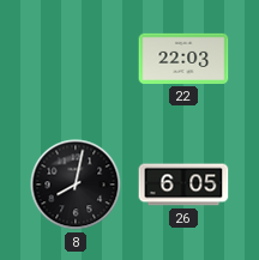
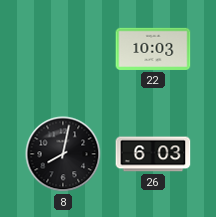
22: 22:03 -> 10:03 (153, 49)
26: 6:05 -> 6:03 (153, 154)
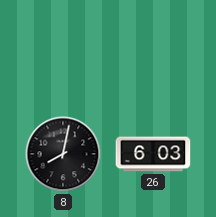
22: 10:03 -> none (153, 49)
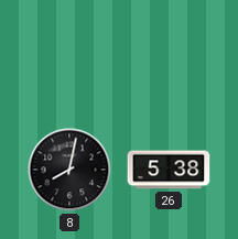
26: 6:03 -> 5:38 (169, 170)
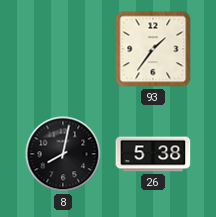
93: none -> 1:36 (153, 49)
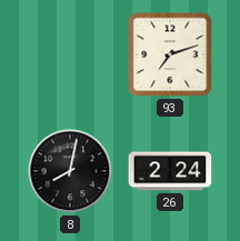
93: 1:36 -> 7:12 (170, 54)
26: 5:38 -> 2:24 (170, 171)
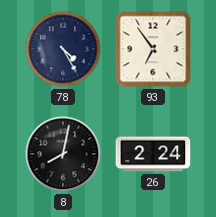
78: none -> 4:25 (63, 49)
93: 7:12 -> 6:54 (153, 49)
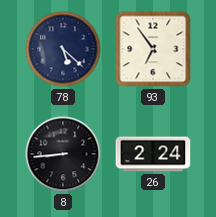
78: 4:25 -> 5:22 (63, 49)
8: 8:02 -> 8:44 (63, 154)
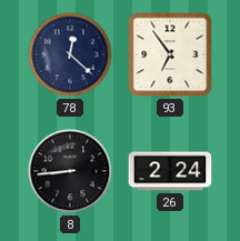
78: 5:22 -> 12:22 (70, 54)
